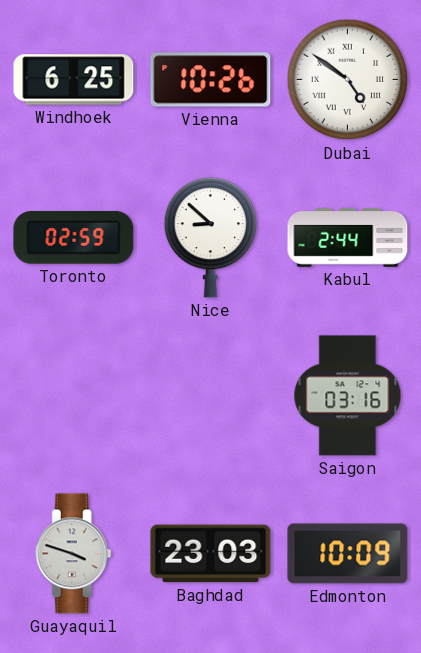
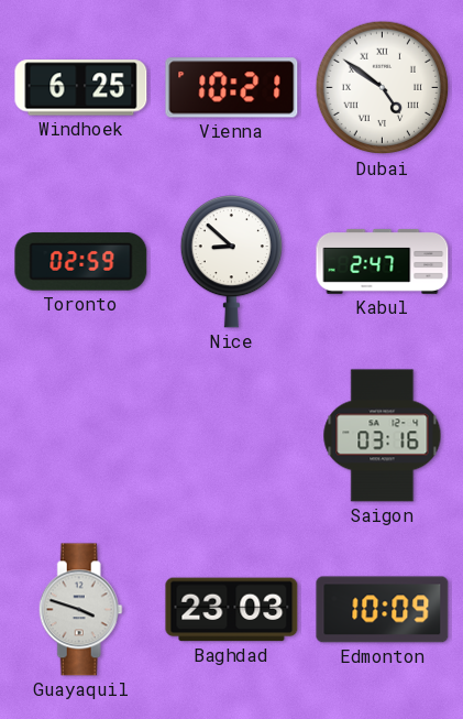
Vienna: 10:26 -> 10:21 (232, 88)
Kabul: 2:44 -> 2:47 (383, 261)
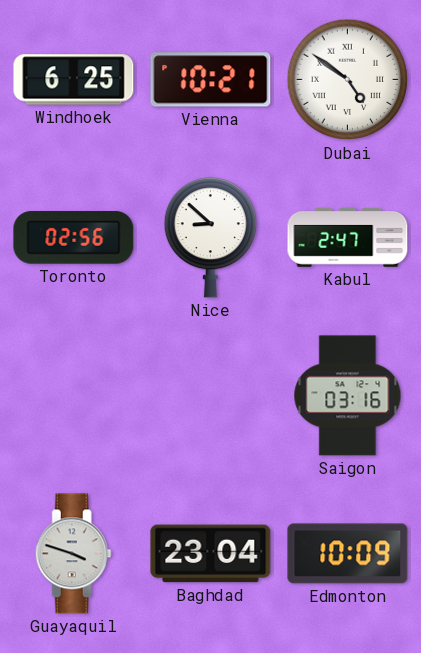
Toronto: 02:59 -> 02:56 (74, 238)
Baghdad: 23:03 -> 23:04 (211, 554)
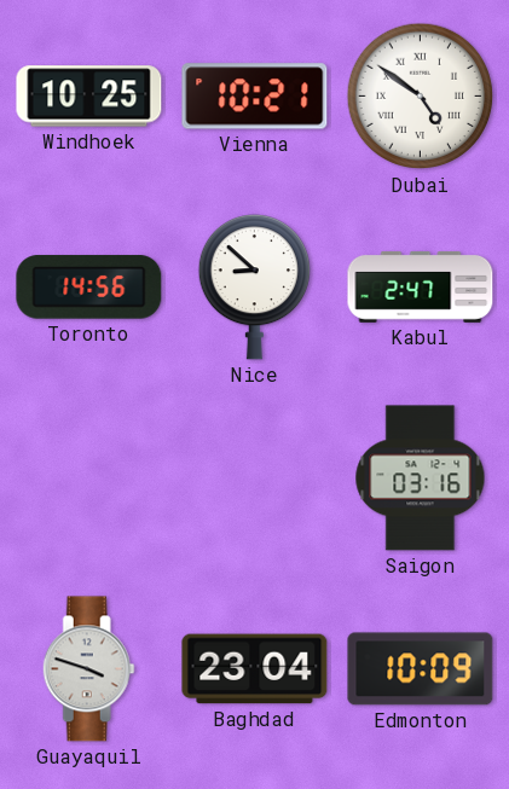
Windhoek: 6:25 -> 10:25 (89, 97)
Toronto: 02:56 -> 14:56 (89, 288)
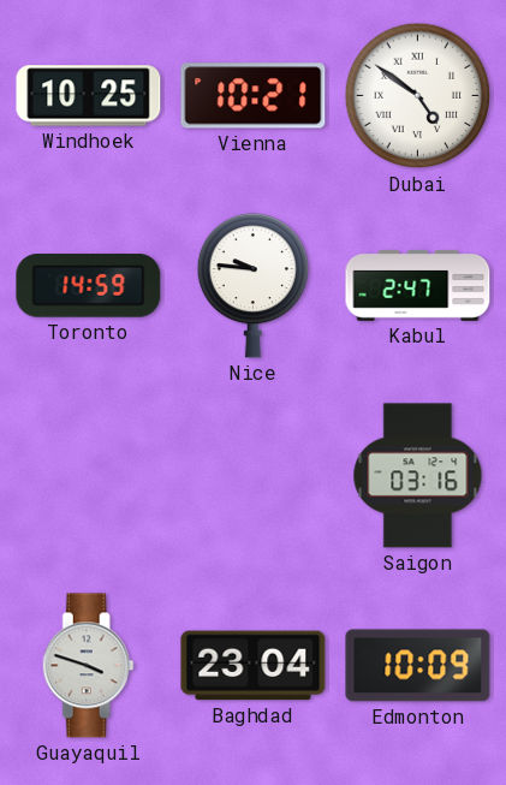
Toronto: 14:56 -> 14:59 (89, 286)
Nice: 8:52 -> 9:46 (252, 286)
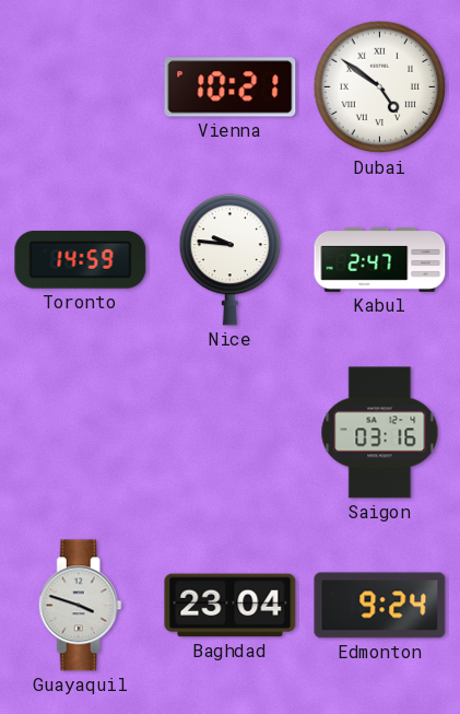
Windhoek: 10:25 -> none (89, 96)
Edmonton: 10:09 -> 9:24 (380, 606)
